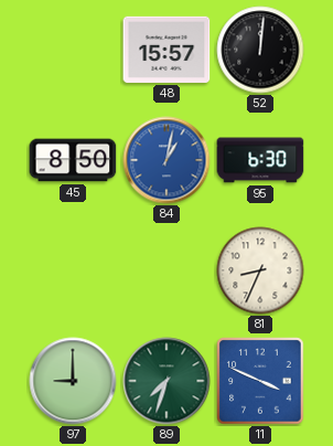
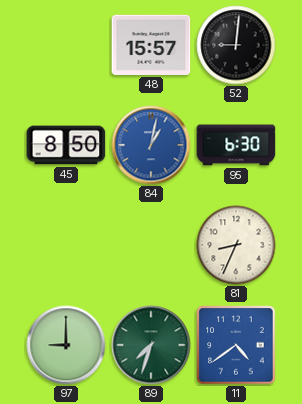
52: 12:01 -> 9:01 (236, 45)
11: 3:49 -> 4:39 (236, 345)
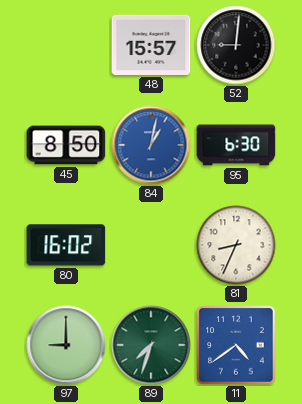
80: none -> 16:02 (66, 245)
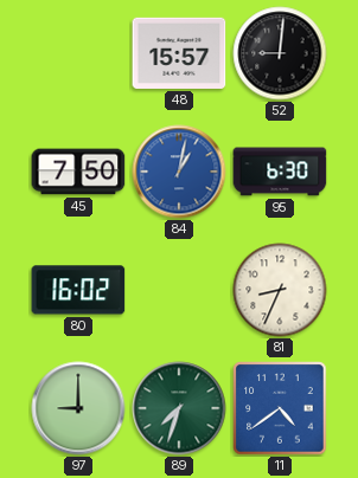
45: 8:50 -> 7:50 (78, 172)
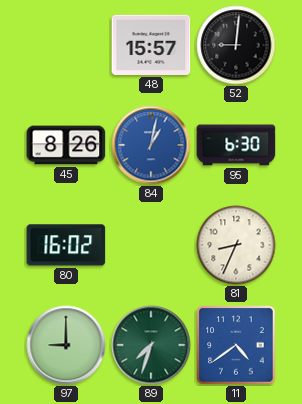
45: 7:50 -> 8:26 (66, 145)
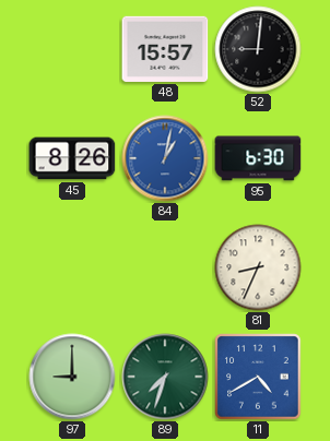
80: 16:02 -> none (66, 245)
11: 4:39 -> 4:40 (258, 377)
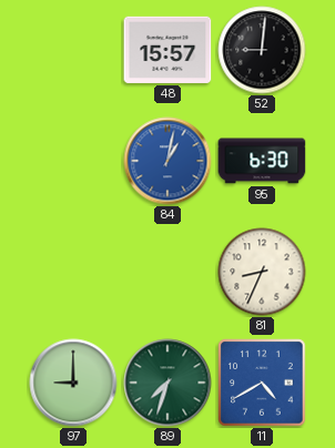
45: 8:26 -> none (72, 158)
